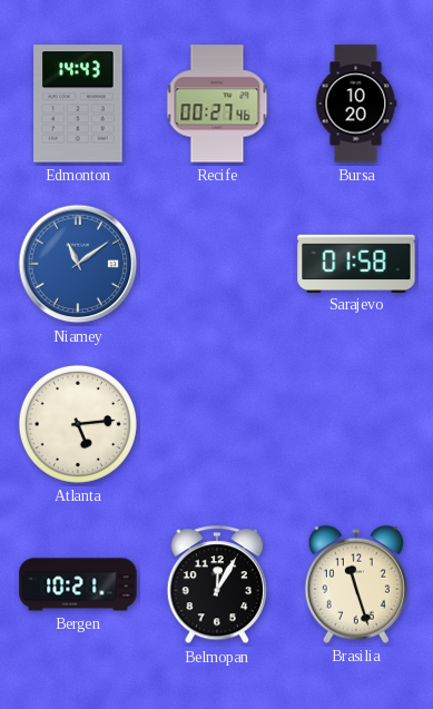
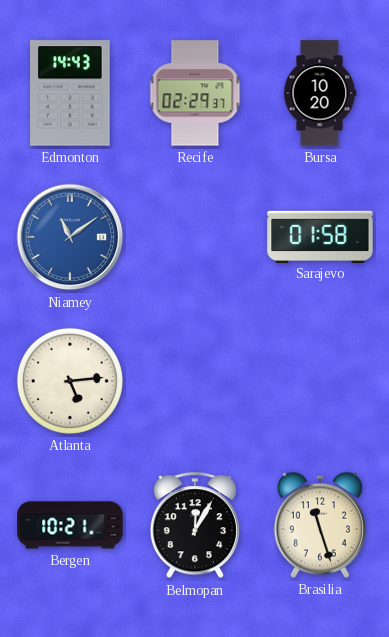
Recife: 00:27 -> 02:29 (195, 93)
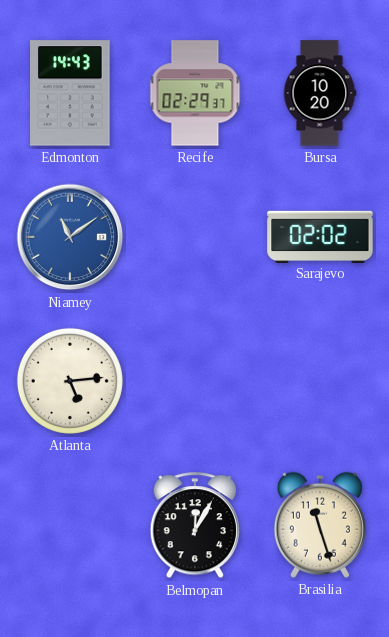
Sarajevo: 01:58 -> 02:02 (320, 236)
Bergen: 10:21 -> none (70, 525)
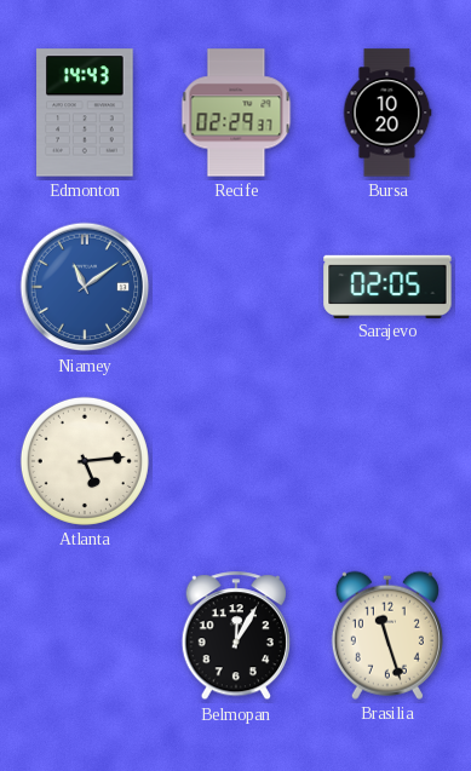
Sarajevo: 02:02 -> 02:05 (387, 286)
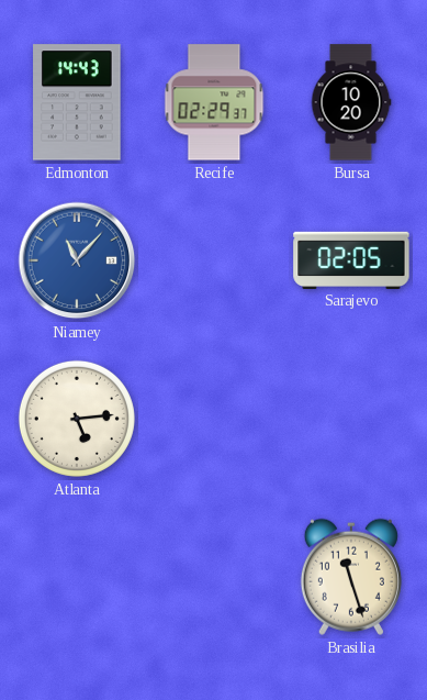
Niamey: 11:09 -> 11:07 (77, 260)
Belmopan: 12:05 -> none (235, 637)
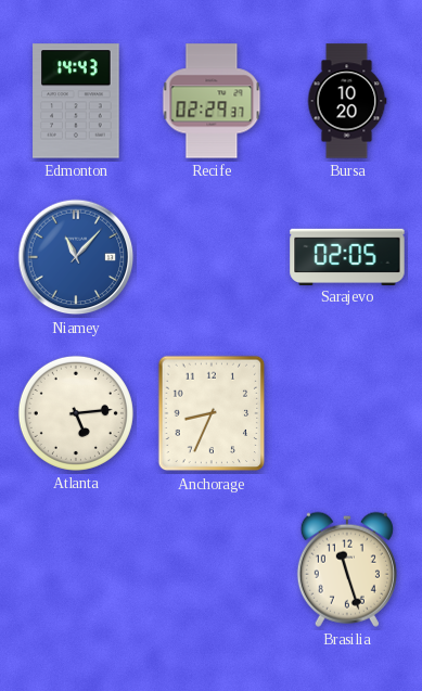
Anchorage: none -> 8:34 (212, 413)
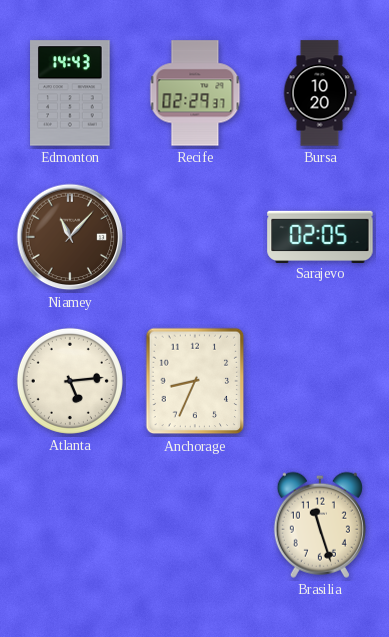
Niamey dial: blue -> brown (70, 237)
